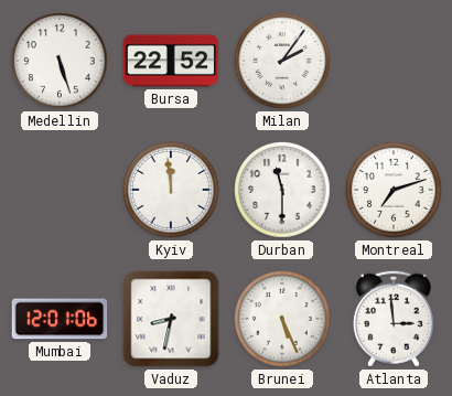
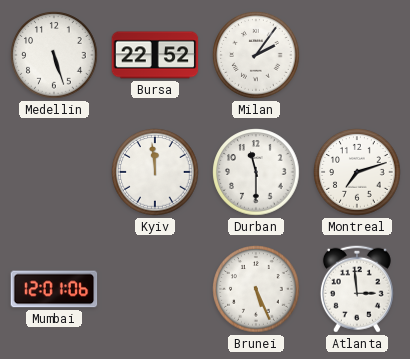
Vaduz: 8:32 -> none (171, 319)
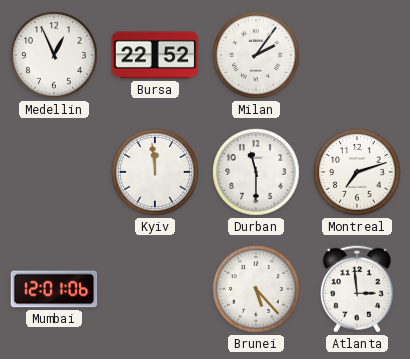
Medellin: 5:27 -> 12:56 (54, 55)
Brunei: 5:26 -> 5:23 (256, 289)
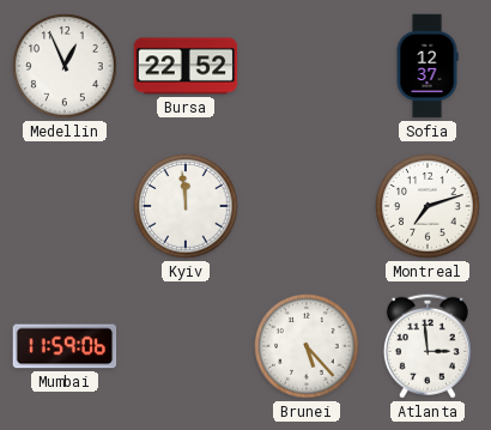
Milan: 2:06 -> none (256, 55)
Sofia: none -> 12:37 (428, 66)
Durban: 11:30 -> none (256, 172)
Mumbai: 12:01 -> 11:59 (65, 346)
